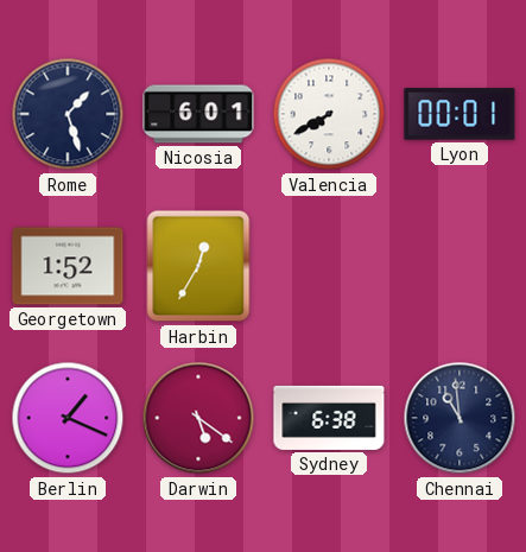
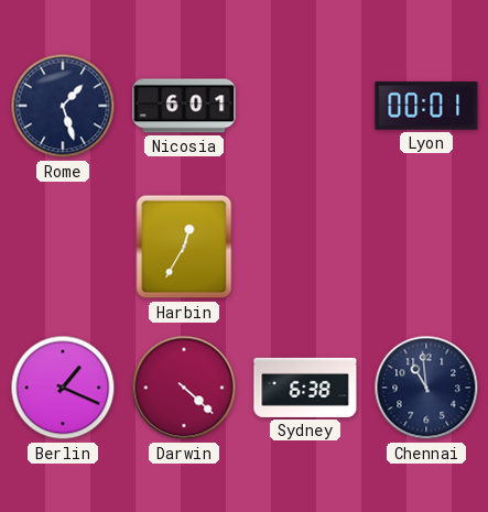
Valencia: 7:40 -> none (329, 114)
Georgetown: 1:52 -> none (68, 266)
Darwin: 5:21 -> 4:22 (184, 388)
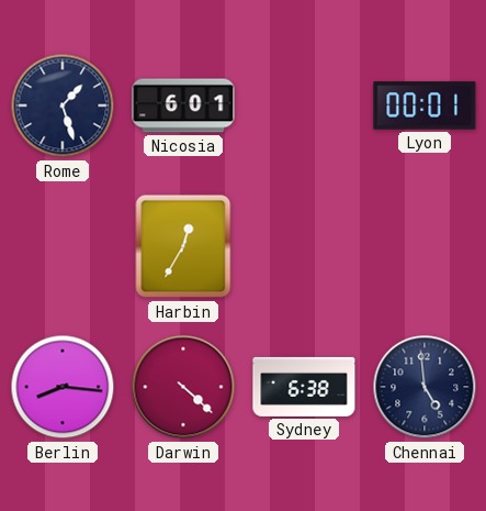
Berlin: 1:19 -> 8:16 (63, 387)
Chennai: 10:59 -> 4:59 (425, 387)
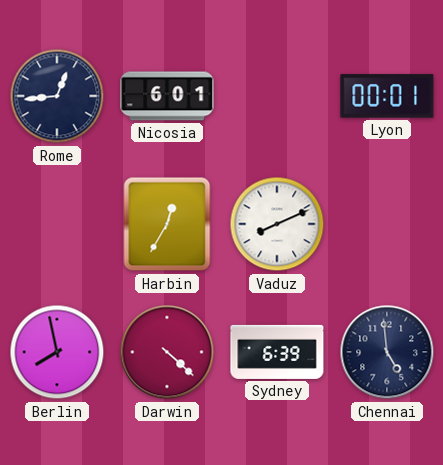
Rome: 1:27 -> 12:44 (57, 96)
Vaduz: none -> 8:11 (277, 224)
Berlin: 8:16 -> 7:58 (57, 352)
Sydney: 6:38 -> 6:39 (277, 352)
